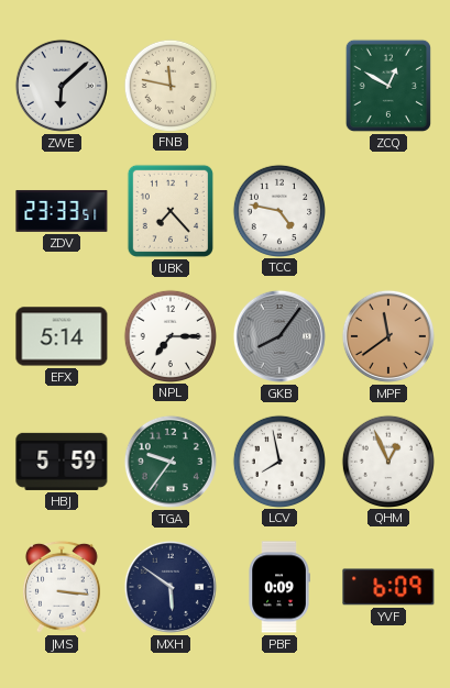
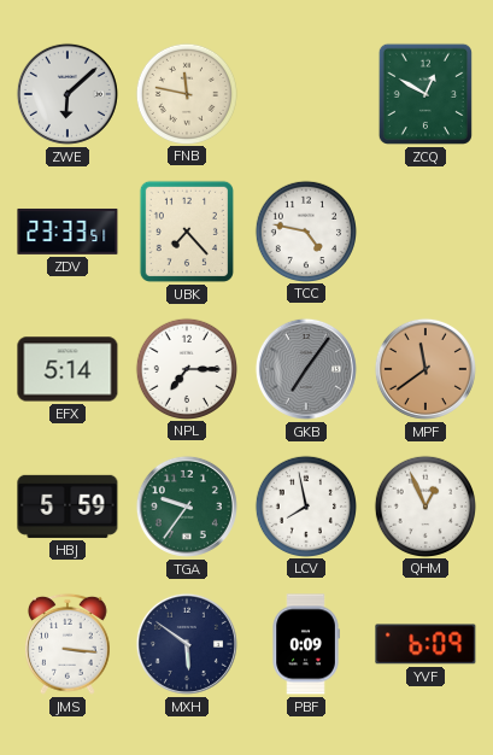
GKB: 8:06 -> 7:06 (306, 369)
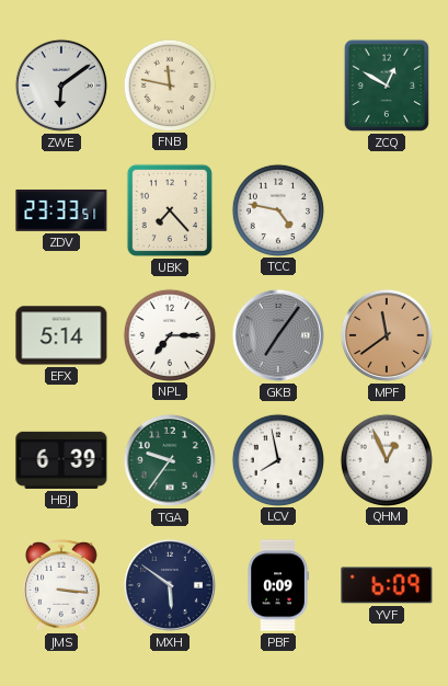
ZWE: 6:08 -> 6:09 (61, 85)
HBJ: 5:59 -> 6:39 (61, 460)
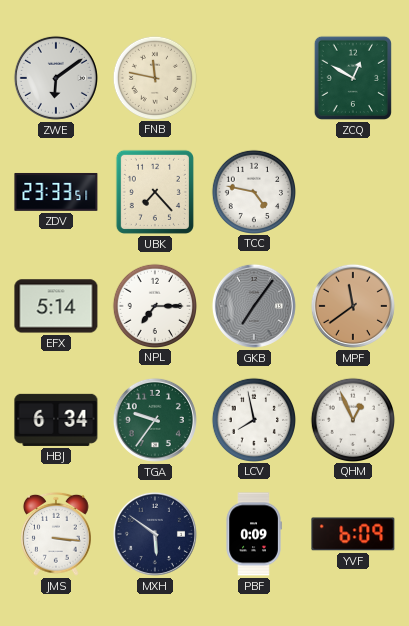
HBJ: 6:39 -> 6:34 (56, 420)
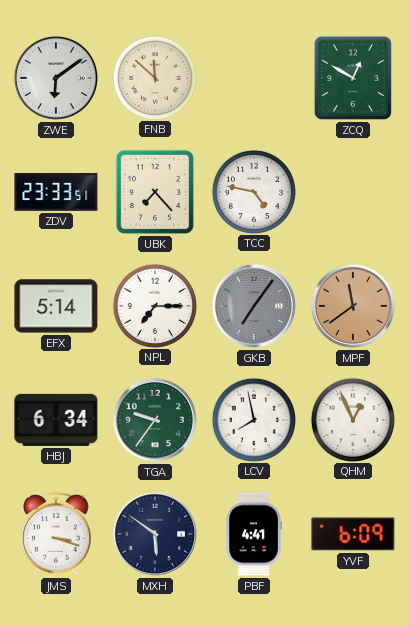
FNB: 11:47 -> 11:52 (154, 77)
JMS: 3:16 -> 3:18 (57, 534)
PBF: 0:09 -> 4:41 (254, 534)
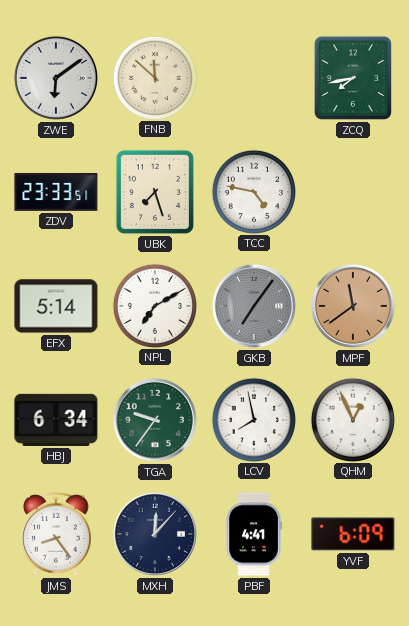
ZCQ: 12:50 -> 7:43 (353, 78)
UBK: 7:23 -> 7:27 (155, 192)
NPL: 7:15 -> 7:10 (154, 305)
JMS: 3:18 -> 8:24 (57, 534)
MXH: 5:51 -> 12:07 (155, 534)
